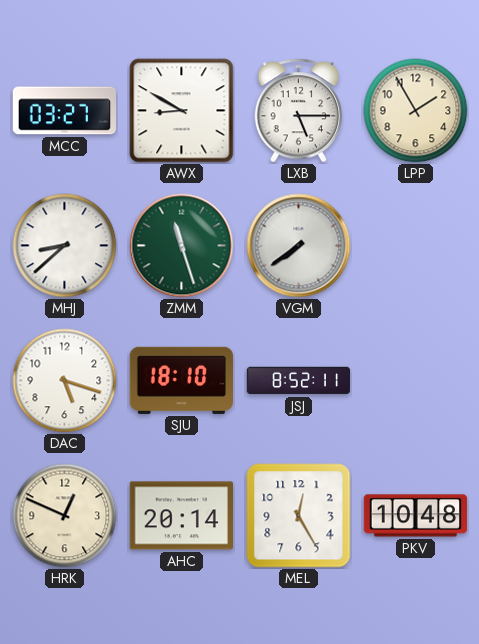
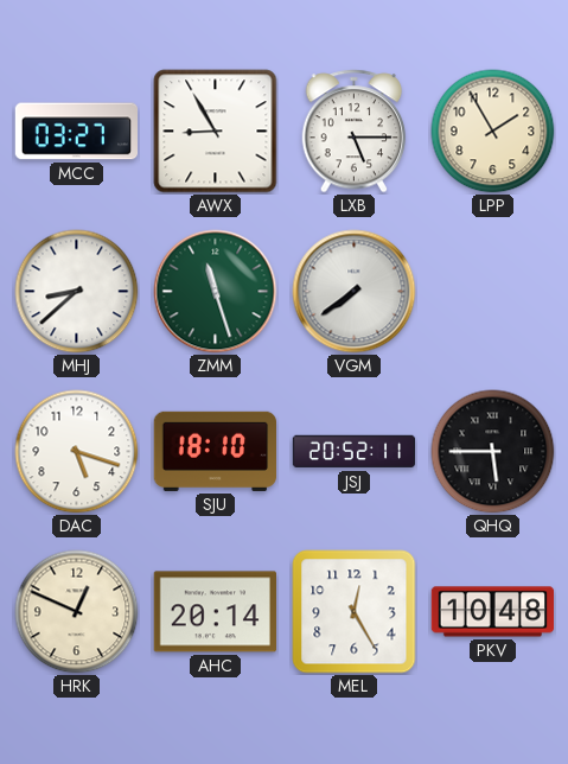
AWX: 8:50 -> 8:55 (216, 132)
JSJ: 8:52 -> 20:52 (355, 452)
QHQ: none -> 5:45 (493, 452)
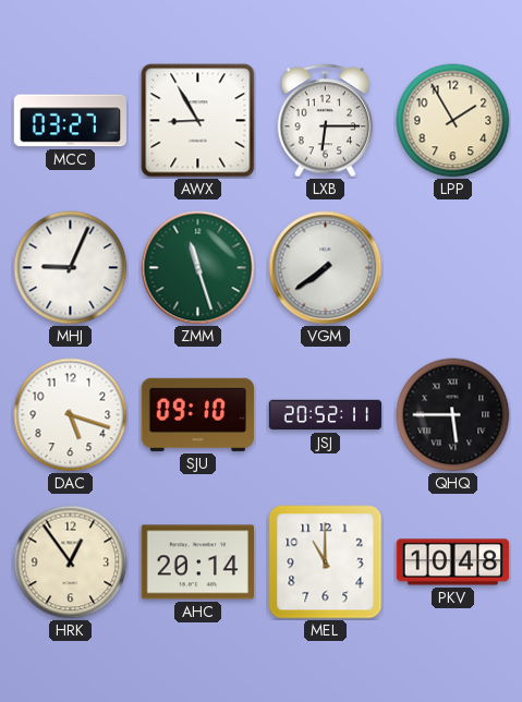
LXB: 5:15 -> 6:15 (326, 121)
MHJ: 8:38 -> 9:04 (71, 268)
SJU: 18:10 -> 09:10 (197, 414)
HRK: 12:49 -> 12:54 (71, 562)
MEL: 12:25 -> 11:00 (326, 562)
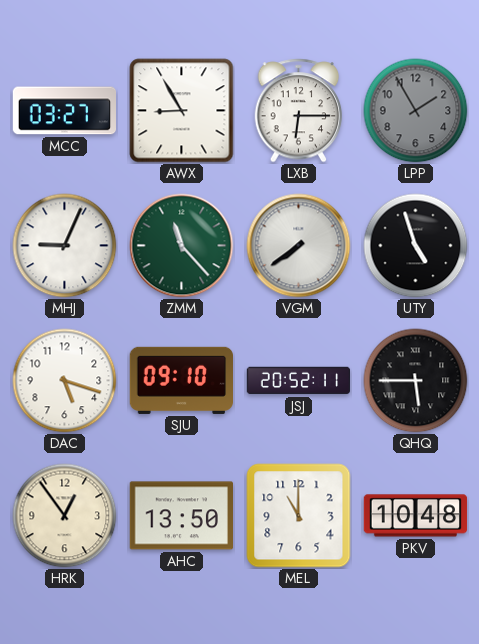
LPP dial: cream -> grey (416, 111)
ZMM: 11:27 -> 11:23 (182, 246)
UTY: none -> 4:57 (416, 246)
AHC: 20:14 -> 13:50 (181, 516)
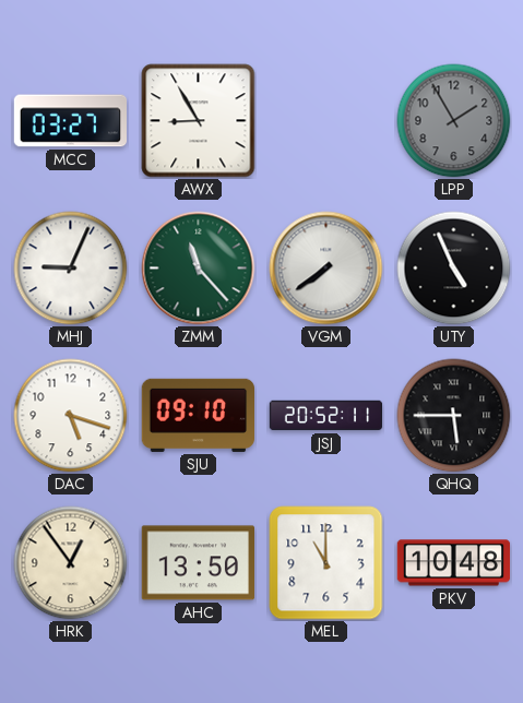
LXB: 6:15 -> none (299, 111)
UTY: 4:57 -> 4:56 (454, 269)
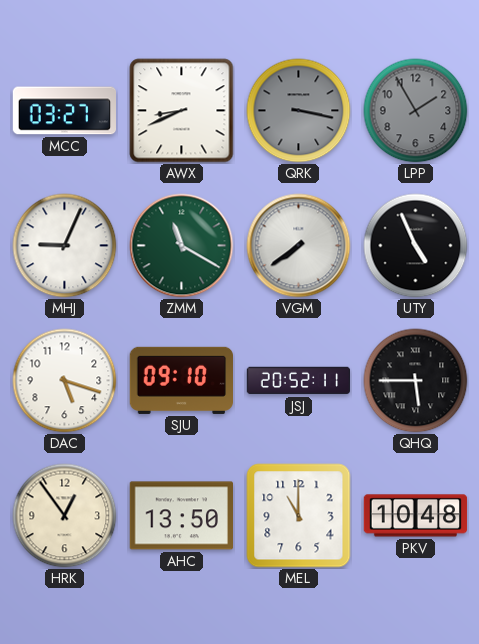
AWX: 8:55 -> 8:41 (182, 111)
QRK: none -> 3:17 (299, 111)
ZMM: 11:23 -> 11:20 (182, 246)
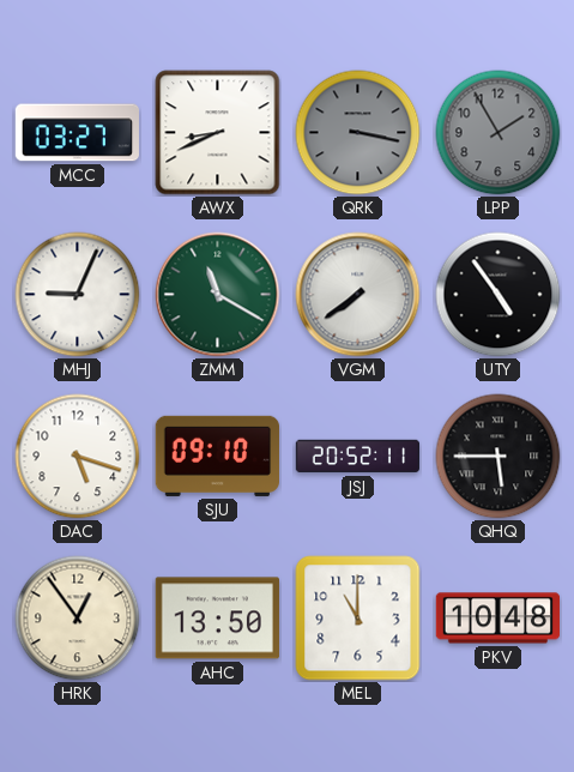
UTY: 4:56 -> 4:54 (499, 295)
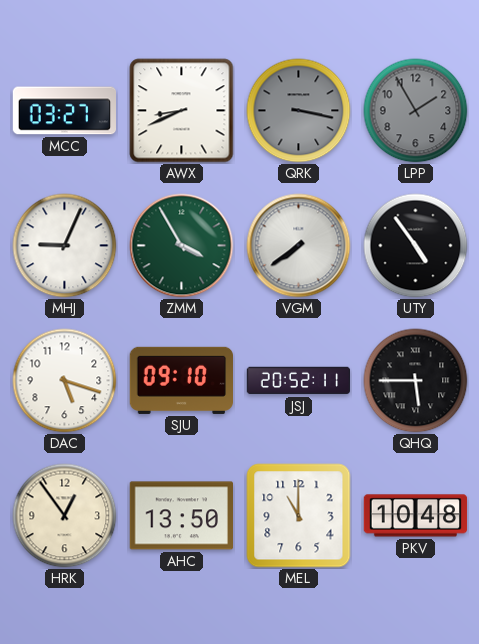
ZMM: 11:20 -> 3:55 (182, 246)
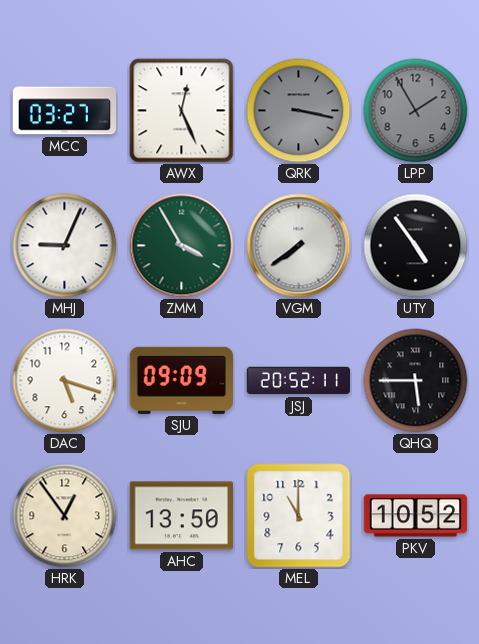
AWX: 8:41 -> 12:26 (182, 111)
SJU: 09:10 -> 09:09 (181, 380)
PKV: 10:48 -> 10:52 (416, 516)
